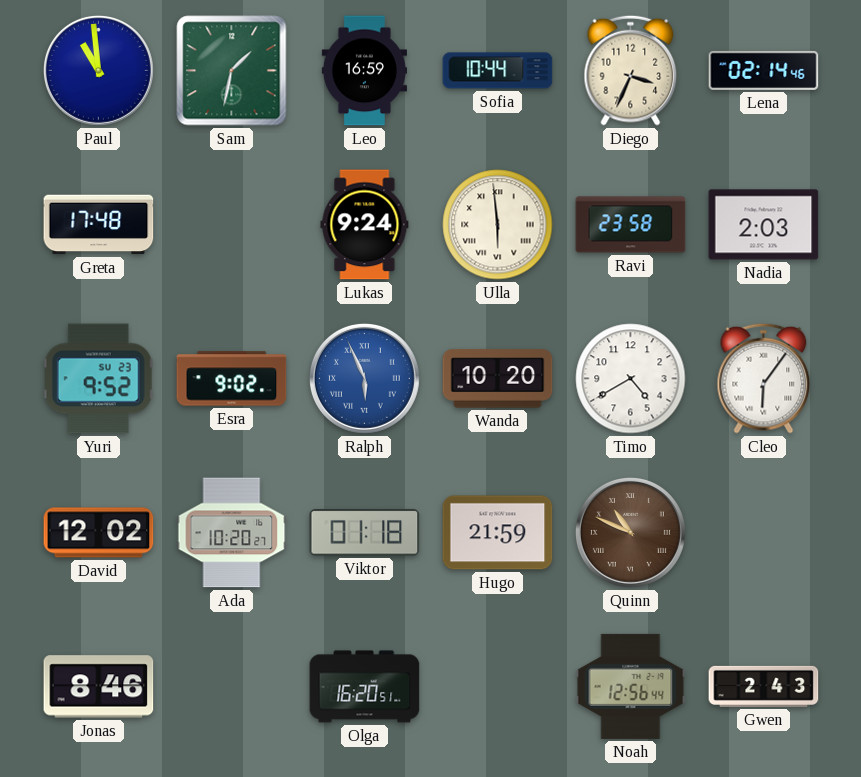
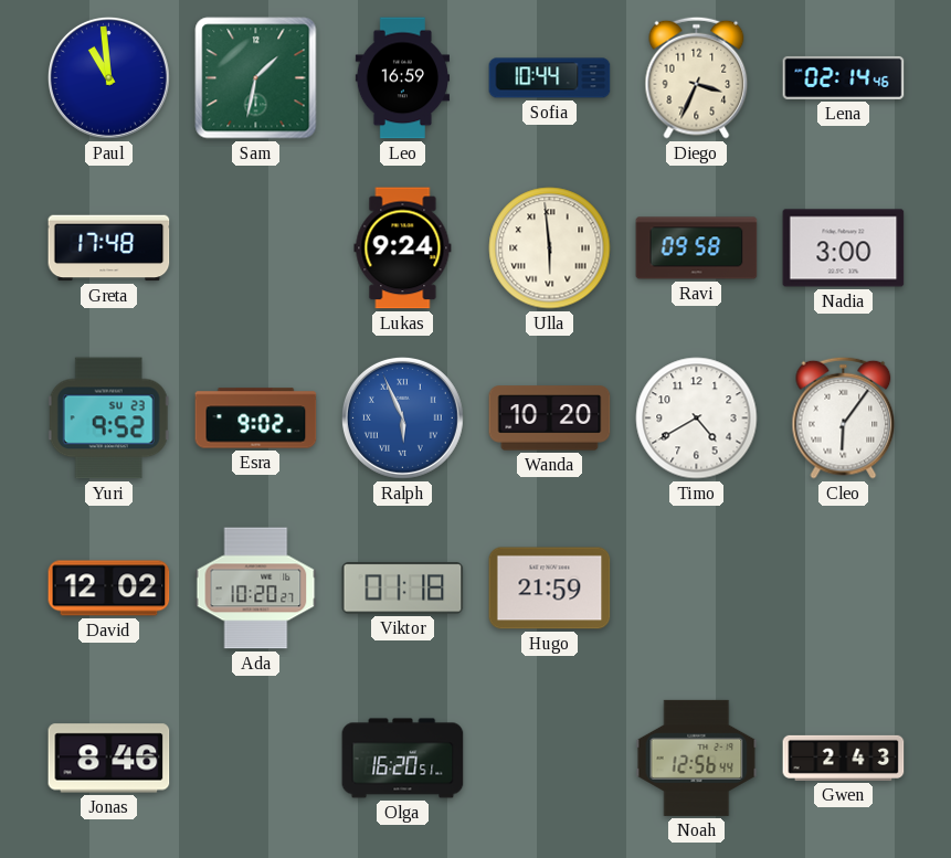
Ravi: 23:58 -> 09:58 (697, 248)
Nadia: 2:03 -> 3:00 (844, 248)
Quinn: 10:49 -> none (630, 532)
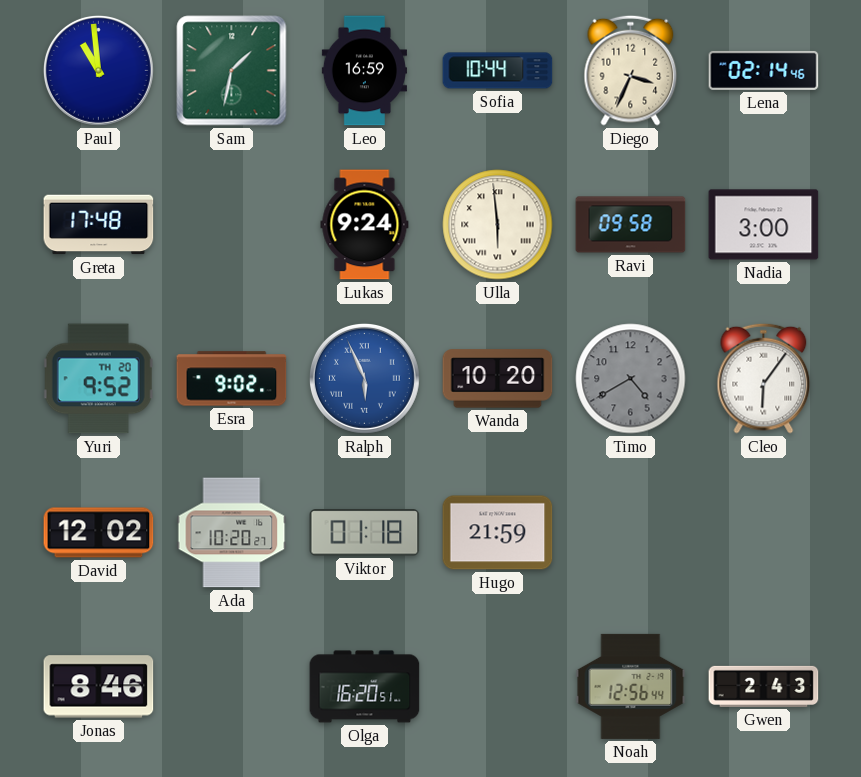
Yuri date: SU 23 -> TH 20 (98, 379)
Timo dial: white -> grey (631, 379)
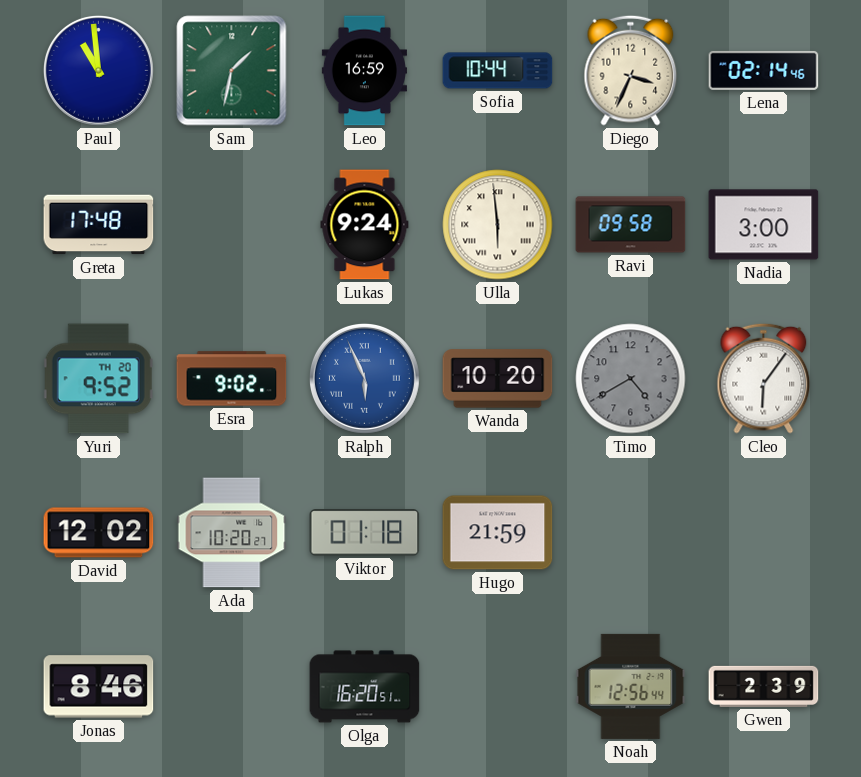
Gwen: 2:43 -> 2:39 (764, 686)
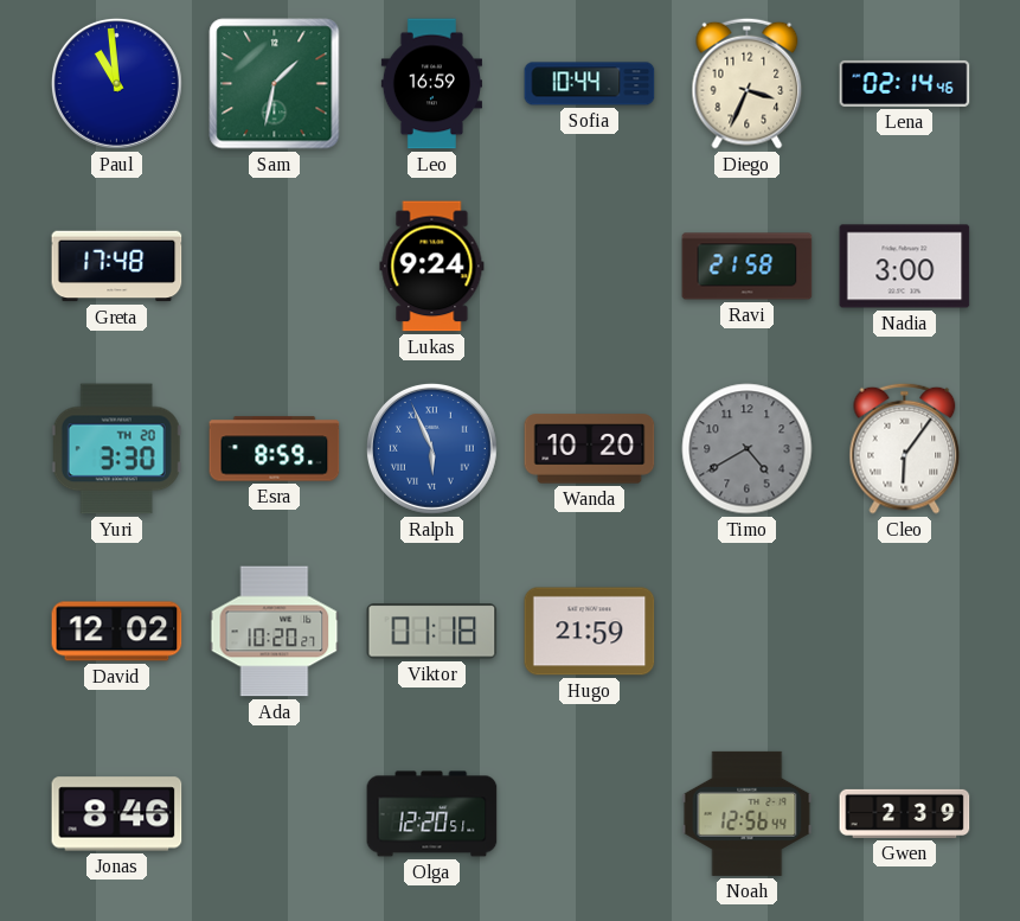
Ulla: 5:59 -> none (498, 225)
Ravi: 09:58 -> 21:58 (748, 267)
Yuri: 9:52 -> 3:30 (116, 449)
Esra: 9:02 -> 8:59 (275, 449)
Olga: 16:20 -> 12:20 (432, 814)
